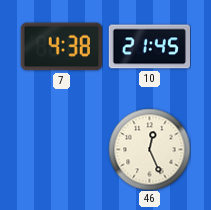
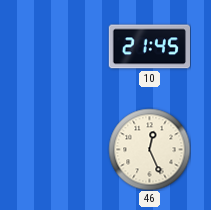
7: 4:38 -> none (61, 47)
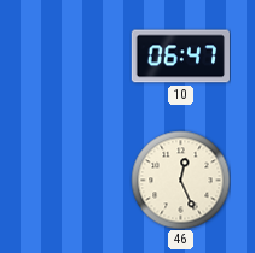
10: 21:45 -> 06:47 (180, 57)
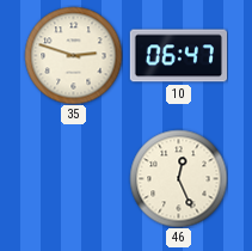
35: none -> 2:48 (73, 55)
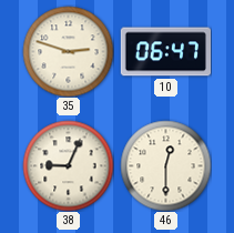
38: none -> 9:04 (68, 165)
46: 12:26 -> 12:30 (165, 165)
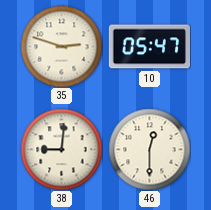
10: 06:47 -> 05:47 (149, 47)
38: 9:04 -> 9:01 (61, 149)
